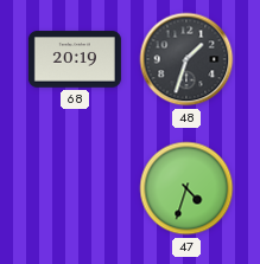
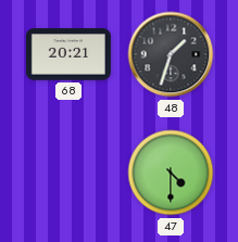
68: 20:19 -> 20:21 (68, 54)
47: 4:33 -> 4:30 (171, 173)
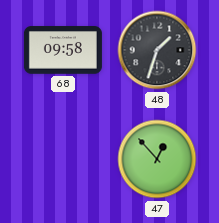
68: 20:21 -> 09:58 (63, 50)
47: 4:30 -> 12:53 (157, 159)
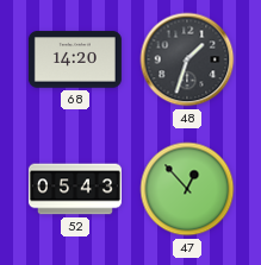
68: 09:58 -> 14:20 (75, 59)
52: none -> 05:43 (75, 189)
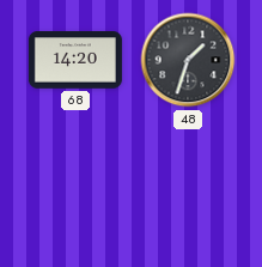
52: 05:43 -> none (75, 189)
47: 12:53 -> none (187, 189)
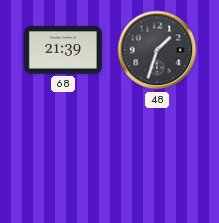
68: 14:20 -> 21:39 (63, 50)
